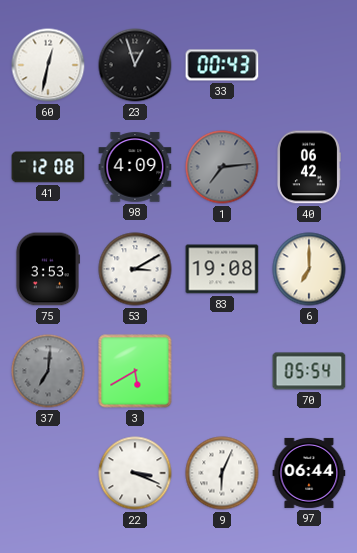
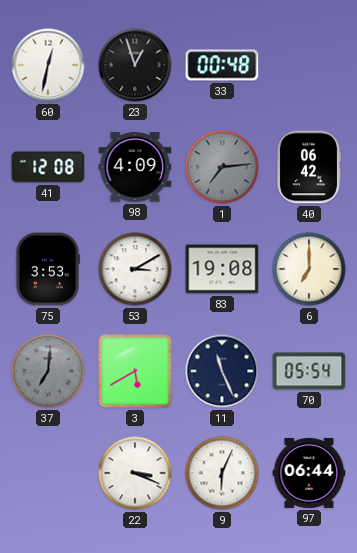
33: 00:43 -> 00:48 (222, 65)
11: none -> 11:26 (222, 371)
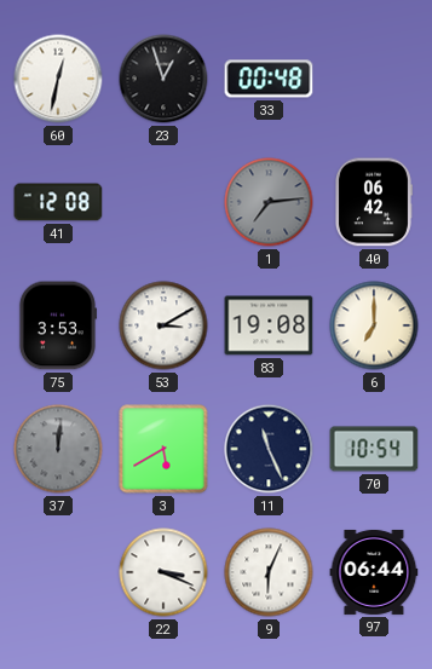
98: 4:09 -> none (135, 167)
37: 7:01 -> 12:01 (58, 449)
70: 05:54 -> 10:54 (374, 449)
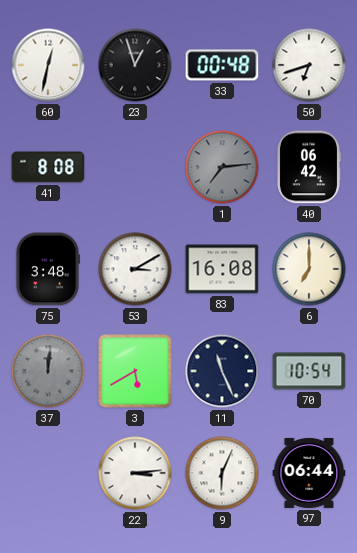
50: none -> 6:42 (309, 65)
41: 12:08 -> 8:08 (48, 167)
75: 3:53 -> 3:48 (47, 269)
83: 19:08 -> 16:08 (222, 269)
22: 3:19 -> 3:14 (135, 473)
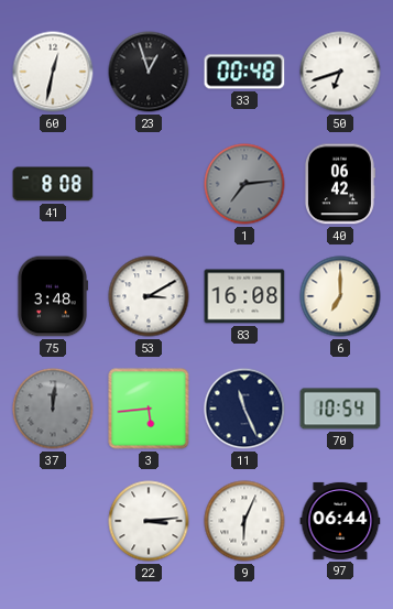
3: 5:40 -> 5:44 (149, 409)
